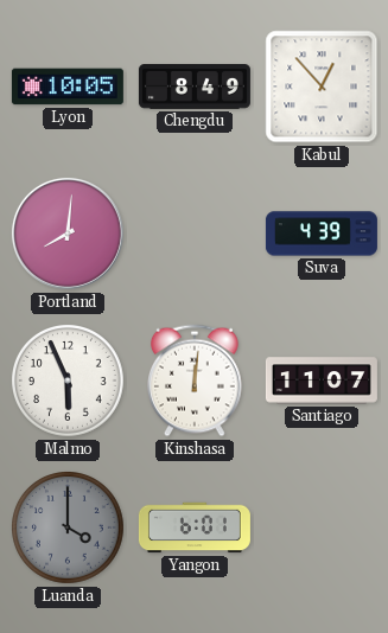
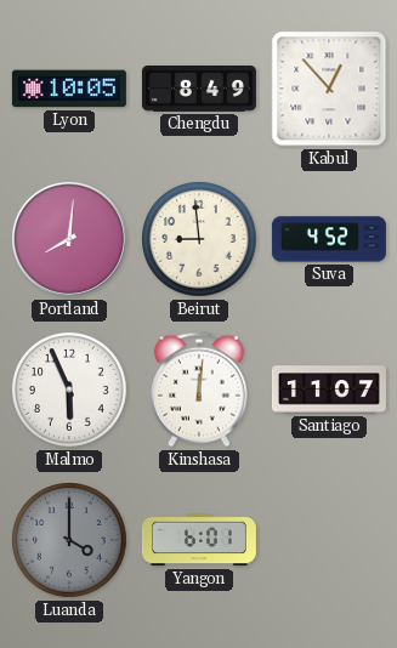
Beirut: none -> 8:59 (200, 240)
Suva: 4:39 -> 4:52 (329, 239)
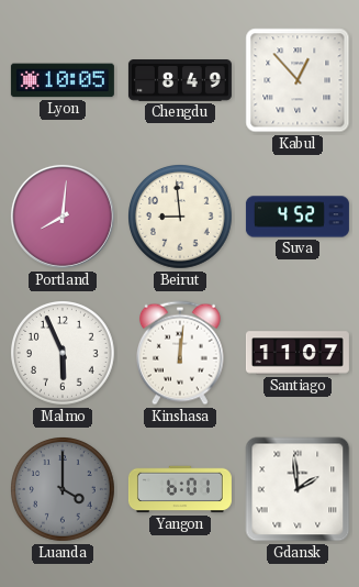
Gdansk: none -> 1:59 (298, 489)
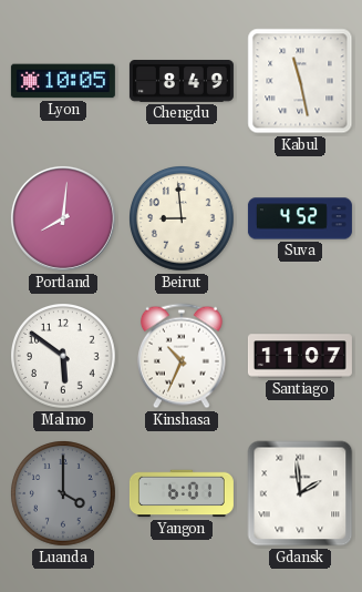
Kabul: 12:53 -> 11:28 (300, 81)
Malmo: 5:56 -> 5:51 (64, 357)
Kinshasa: 12:01 -> 10:34 (183, 356)
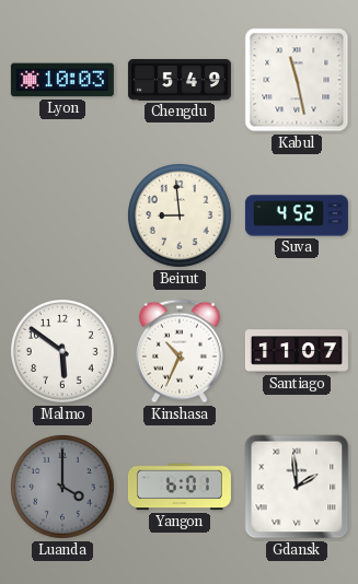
Lyon: 10:05 -> 10:03 (62, 80)
Chengdu: 8:49 -> 5:49 (180, 81)
Portland: 8:01 -> none (63, 218)
